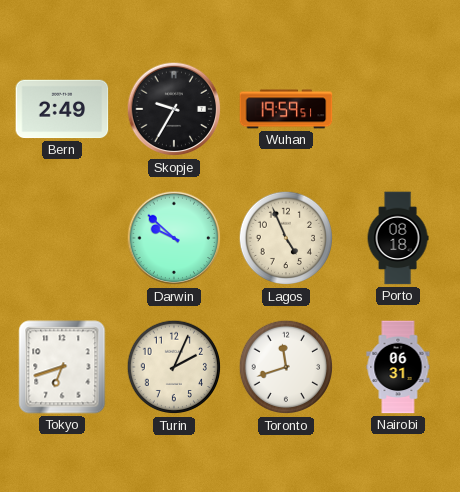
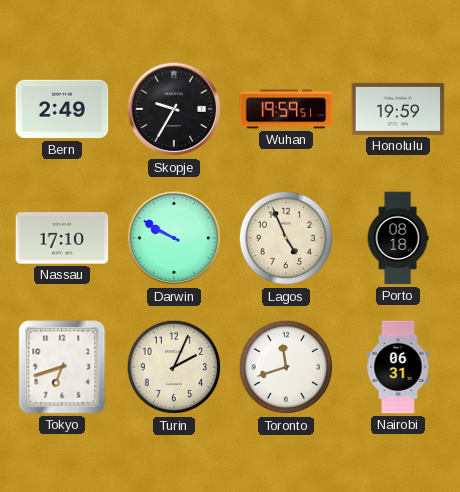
Honolulu: none -> 19:59 (398, 109)
Nassau: none -> 17:10 (62, 238)
Darwin: 9:52 -> 9:50 (174, 238)
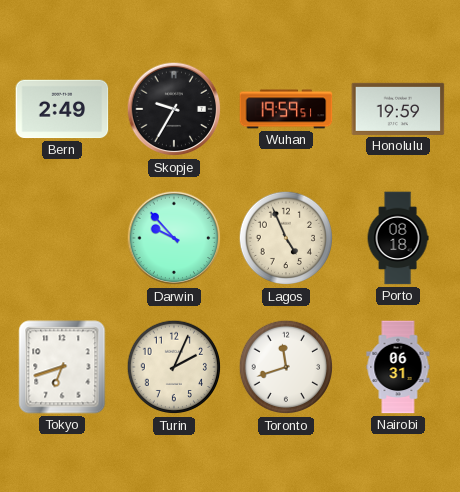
Nassau: 17:10 -> none (62, 238)
Darwin: 9:50 -> 9:53 (174, 238)
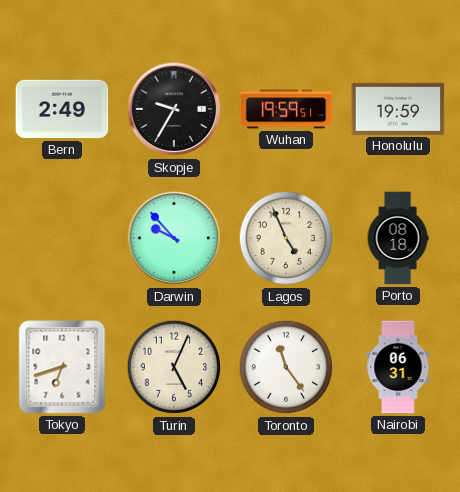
Turin: 2:04 -> 5:04 (174, 367)
Toronto: 11:42 -> 11:24 (286, 367)
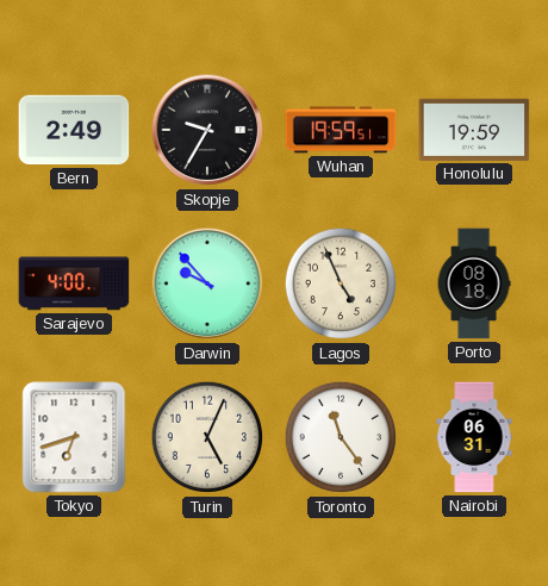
Sarajevo: none -> 4:00 (74, 283)
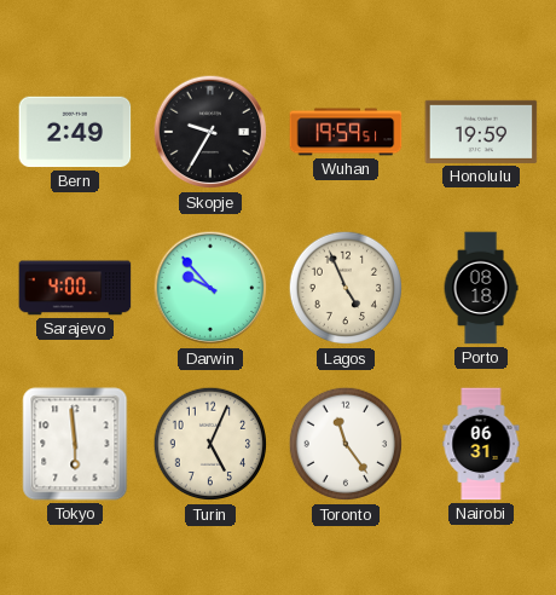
Tokyo: 6:42 -> 5:59 (75, 444)
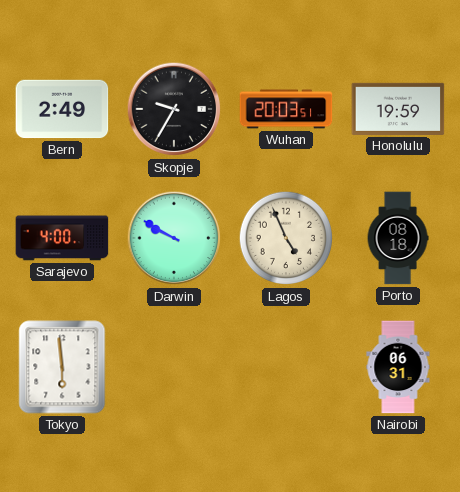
Wuhan: 19:59 -> 20:03 (286, 109)
Darwin: 9:53 -> 9:50 (174, 238)
Turin: 5:04 -> none (210, 444)
Toronto: 11:24 -> none (346, 444)
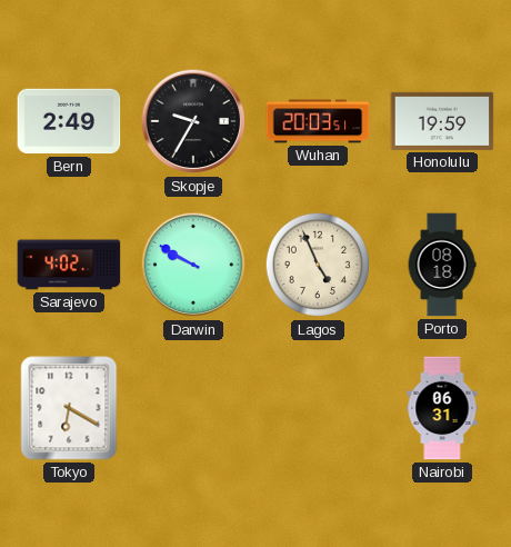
Sarajevo: 4:00 -> 4:02 (69, 265)
Tokyo: 5:59 -> 6:20 (69, 408)
